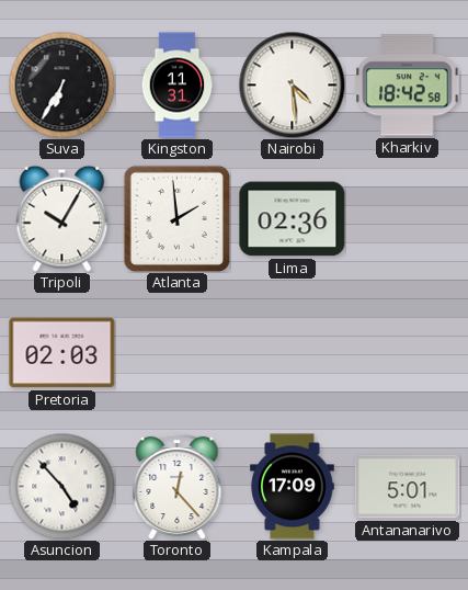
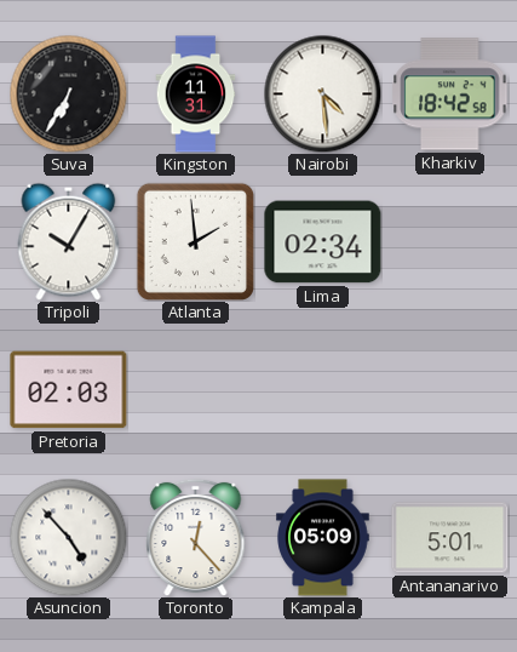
Lima: 02:36 -> 02:34 (323, 242)
Kampala: 17:09 -> 05:09 (323, 538)
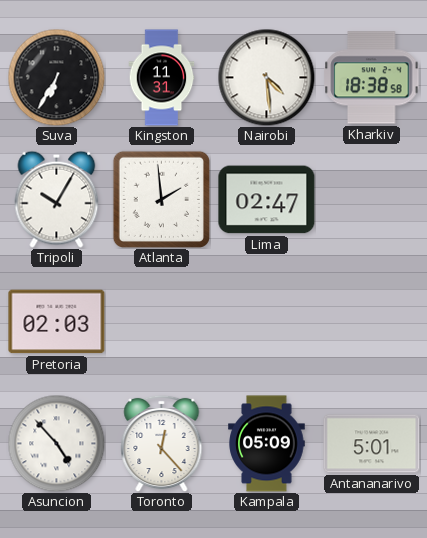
Kharkiv: 18:42 -> 18:38 (372, 78)
Lima: 02:34 -> 02:47 (267, 200)
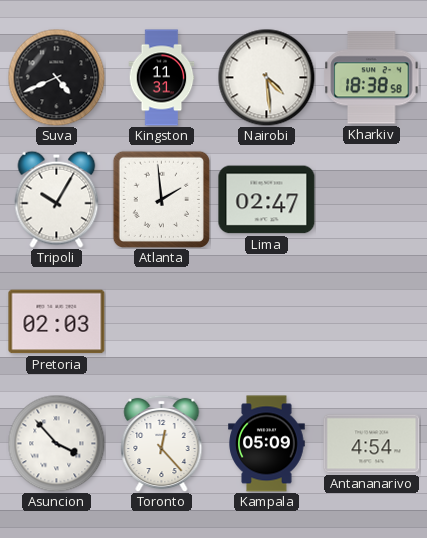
Suva: 6:35 -> 4:41 (56, 77)
Asuncion: 4:53 -> 3:53 (56, 443)
Antananarivo: 5:01 -> 4:54 (372, 444)
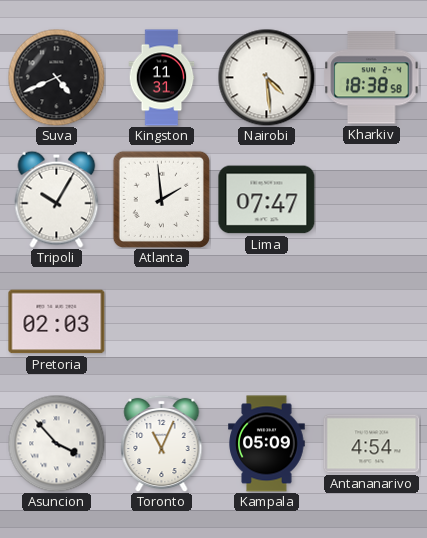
Lima: 02:47 -> 07:47 (267, 200)
Toronto: 12:23 -> 11:04 (162, 443)
